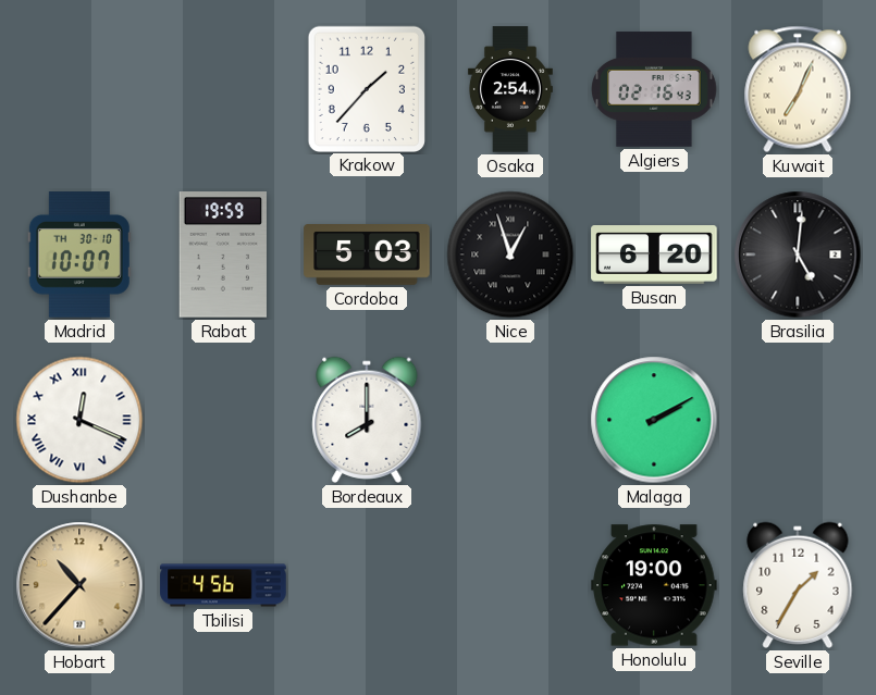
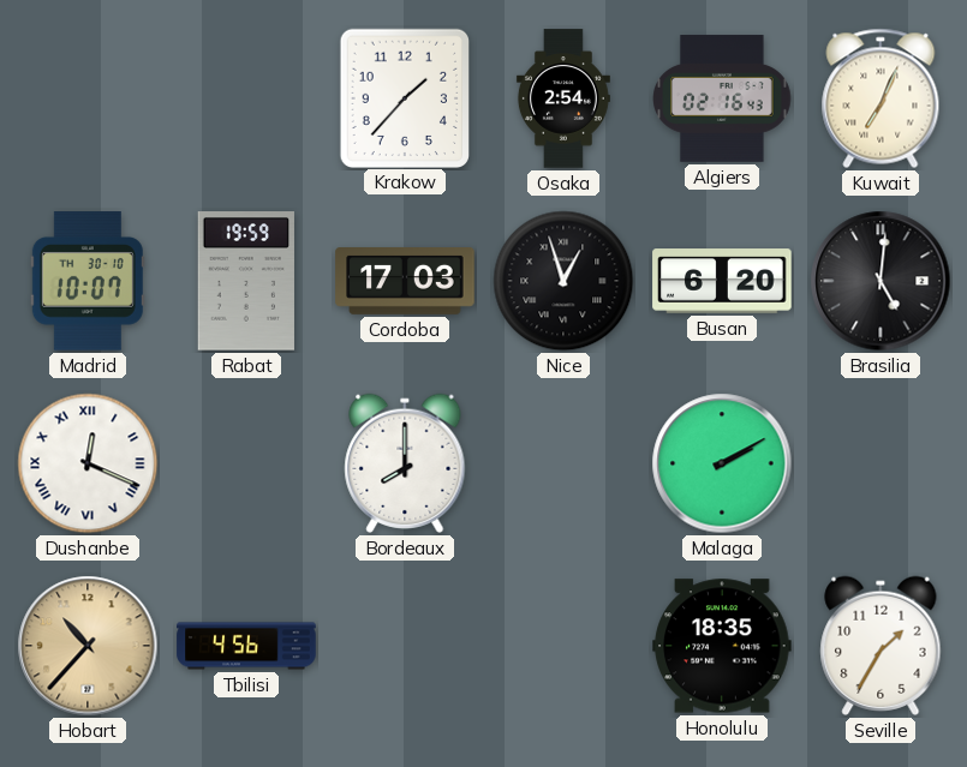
Cordoba: 5:03 -> 17:03 (405, 282)
Honolulu: 19:00 -> 18:35 (722, 646)
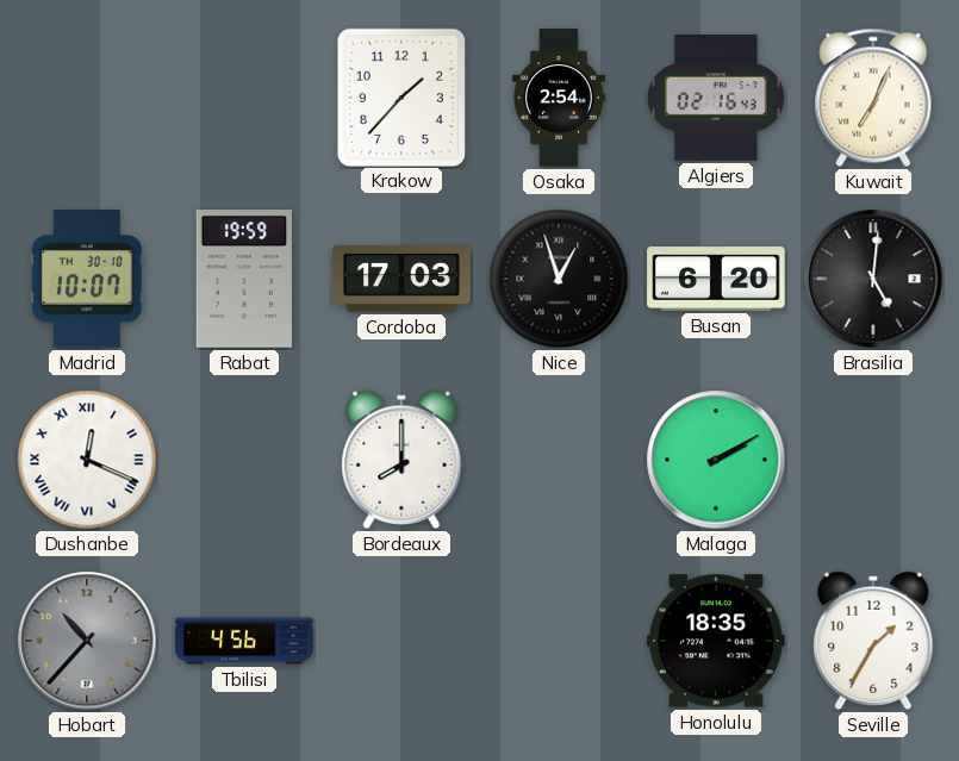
Hobart dial: champagne -> grey (87, 641)
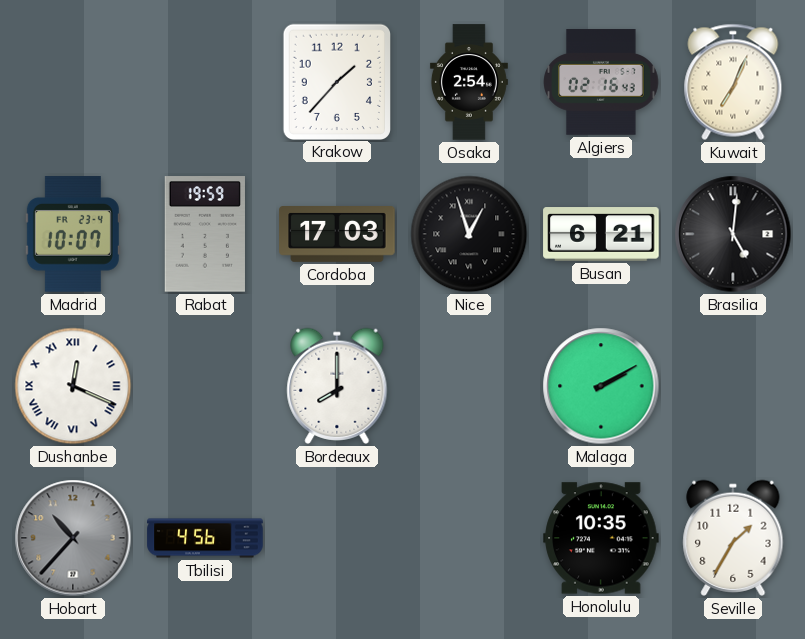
Madrid date: TH 30-10 -> FR 23-4 (73, 234)
Busan: 6:20 -> 6:21 (601, 234)
Honolulu: 18:35 -> 10:35 (601, 538)
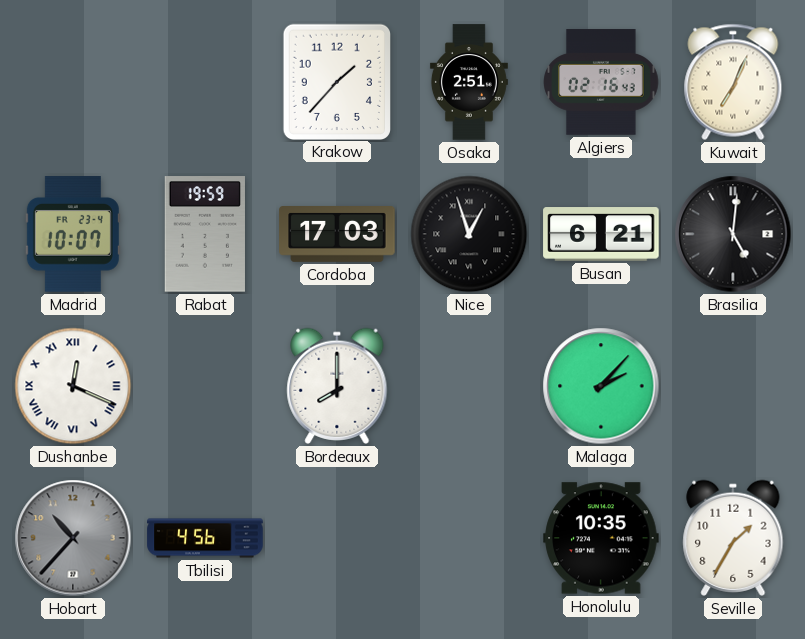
Osaka: 2:54 -> 2:51 (469, 82)
Malaga: 2:10 -> 2:07 (601, 386)
